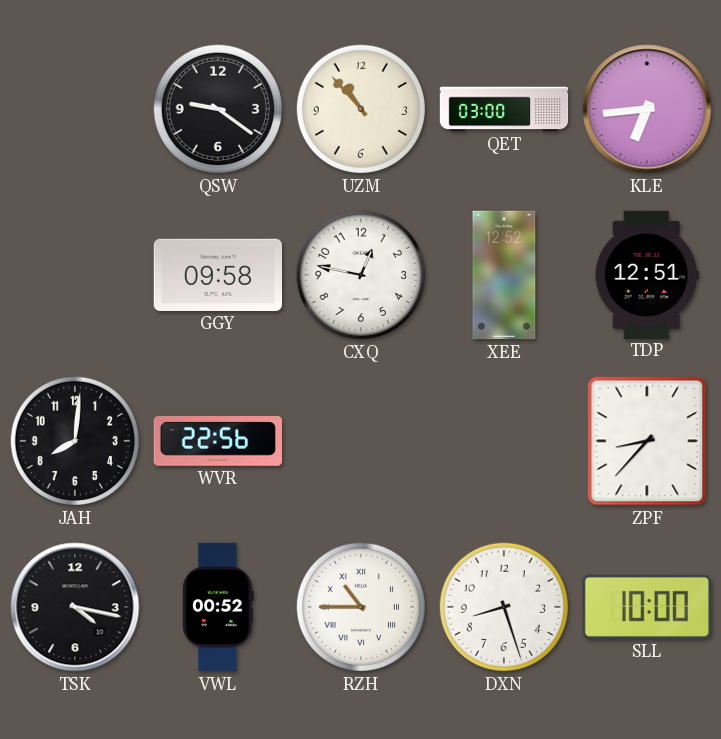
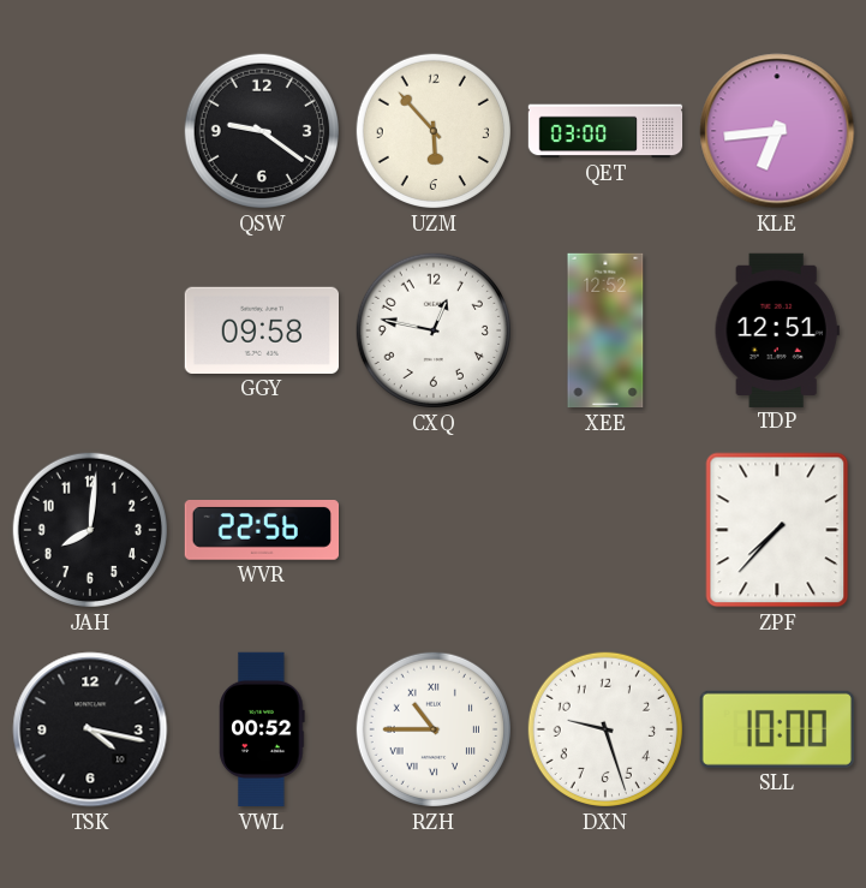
UZM: 10:53 -> 5:53 (434, 131)
ZPF: 8:37 -> 7:37 (777, 530)
DXN: 8:27 -> 9:27 (605, 729)
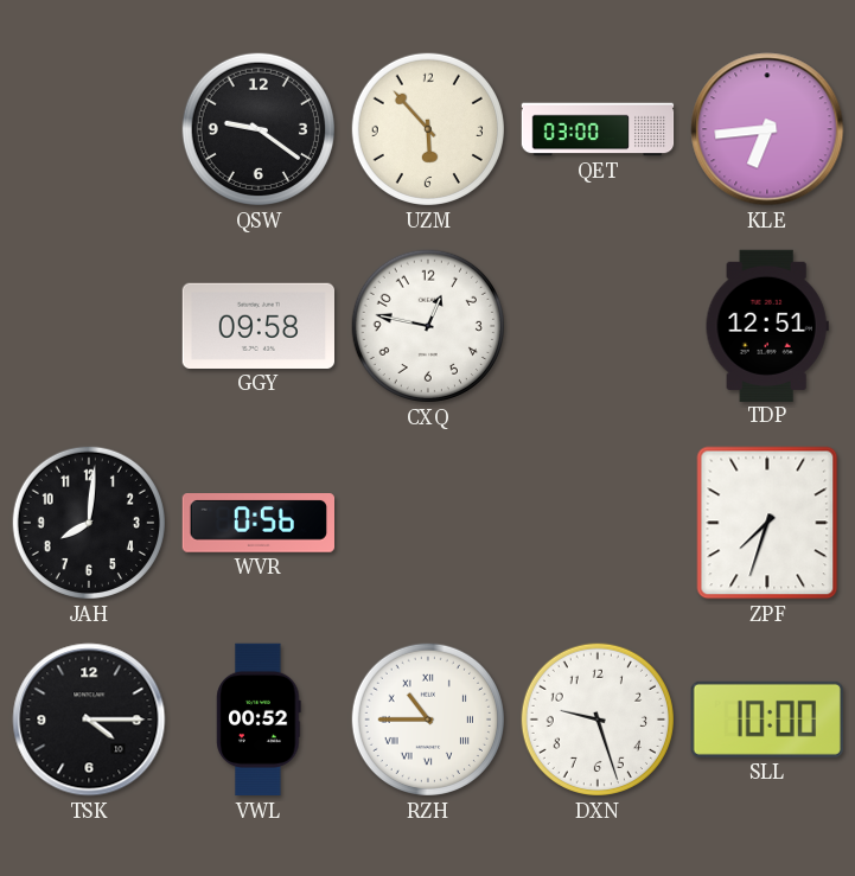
XEE: 12:52 -> none (605, 330)
WVR: 22:56 -> 0:56 (257, 524)
ZPF: 7:37 -> 7:33 (767, 523)
TSK: 4:17 -> 4:15 (89, 720)
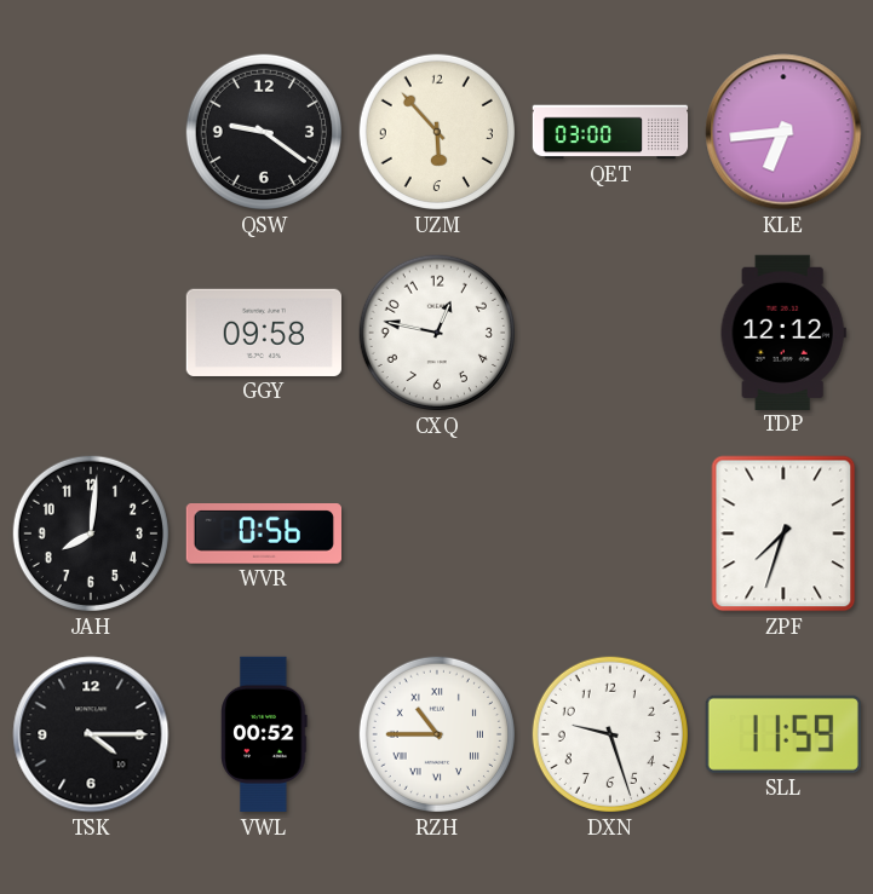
TDP: 12:51 -> 12:12 (783, 331)
SLL: 10:00 -> 11:59 (783, 734)
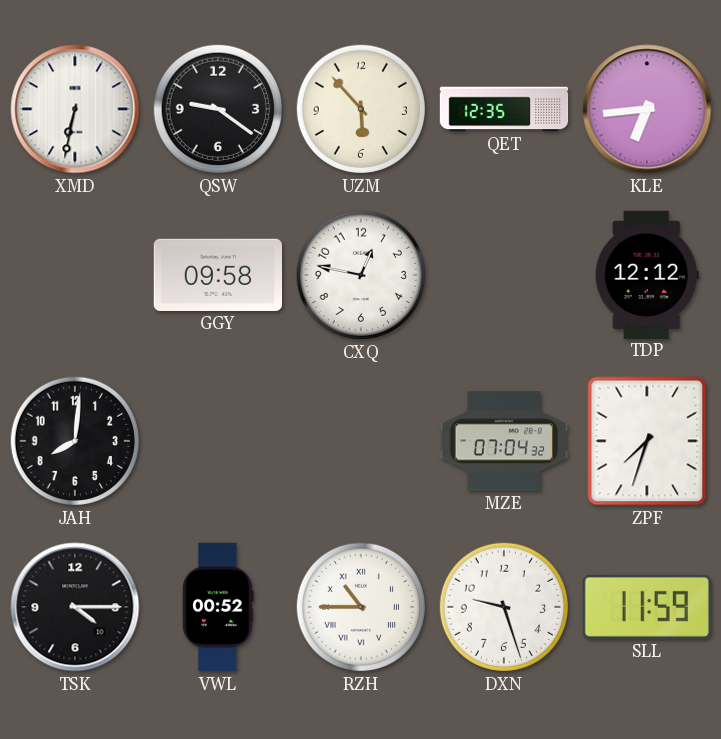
XMD: none -> 6:32 (75, 109)
QET: 03:00 -> 12:35 (504, 109)
WVR: 0:56 -> none (263, 535)
MZE: none -> 07:04 (504, 441)
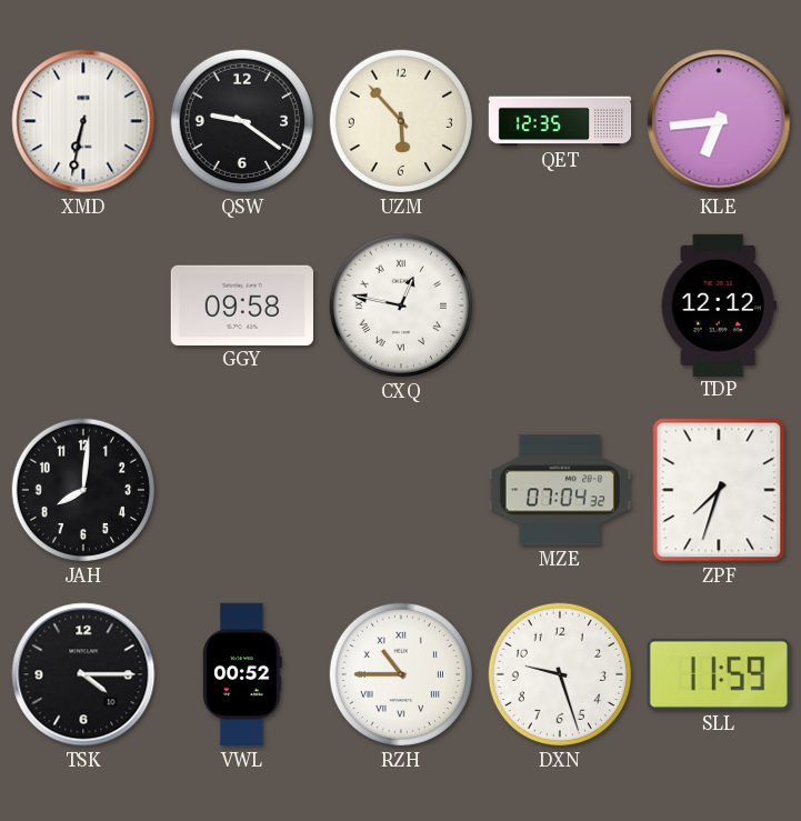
CXQ numerals: Arabic -> Roman (401, 306)
